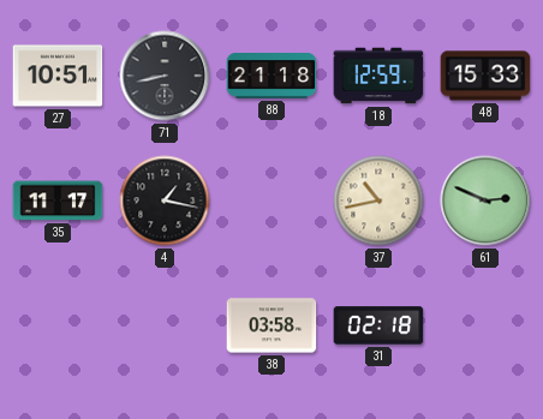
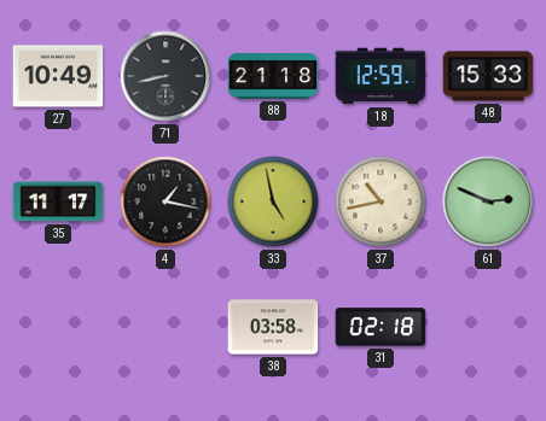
27: 10:51 -> 10:49 (58, 76)
33: none -> 4:58 (273, 201)
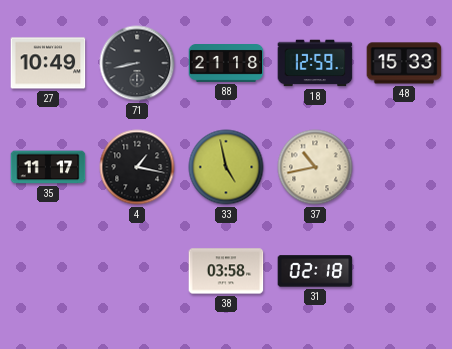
61: 2:49 -> none (488, 201)
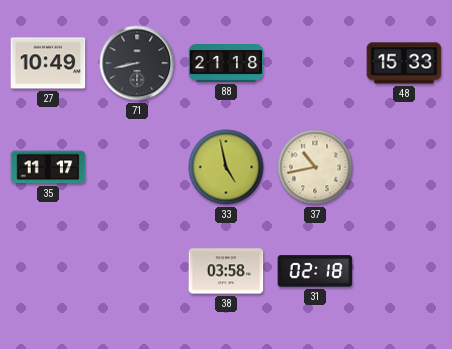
18: 12:59 -> none (315, 63)
4: 1:17 -> none (137, 167)
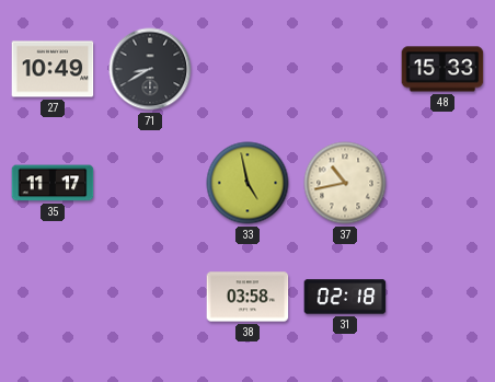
71: 8:43 -> 8:40 (150, 69)
88: 21:18 -> none (226, 64)
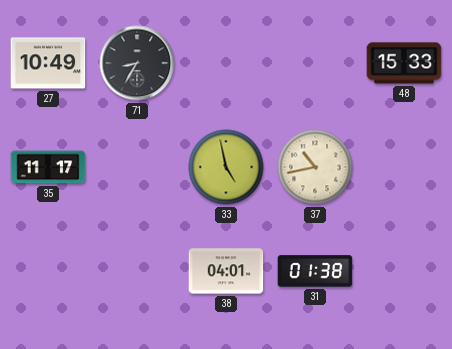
71: 8:40 -> 8:35 (137, 63)
38: 03:58 -> 04:01 (226, 271)
31: 02:18 -> 01:38 (315, 271)
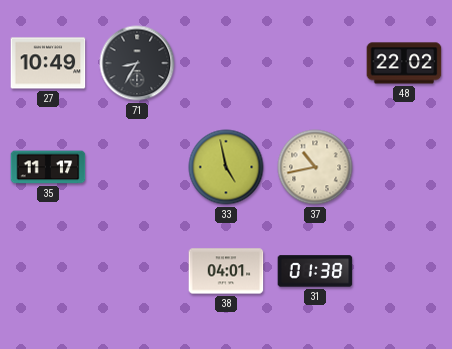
48: 15:33 -> 22:02 (404, 63)
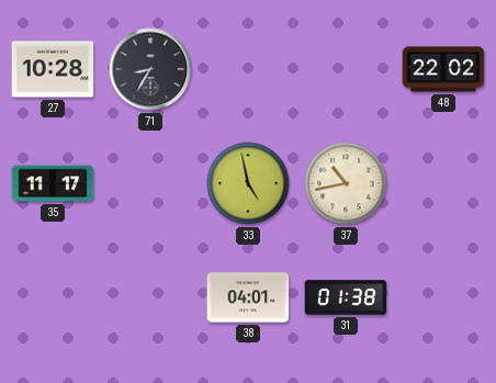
27: 10:49 -> 10:28 (53, 69)
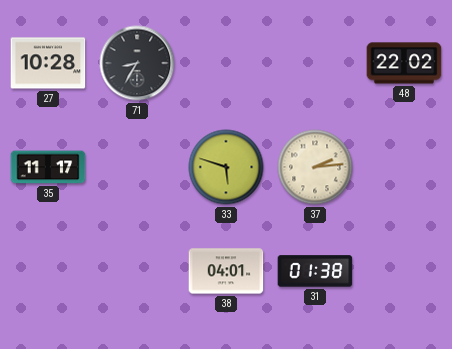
33: 4:58 -> 5:48 (226, 167)
37: 10:43 -> 2:14 (315, 167)
